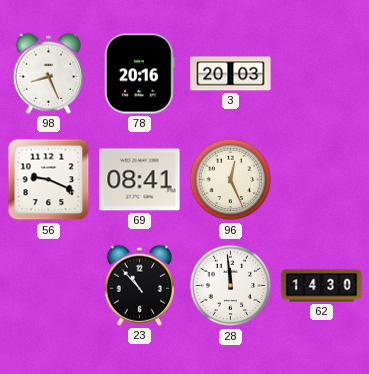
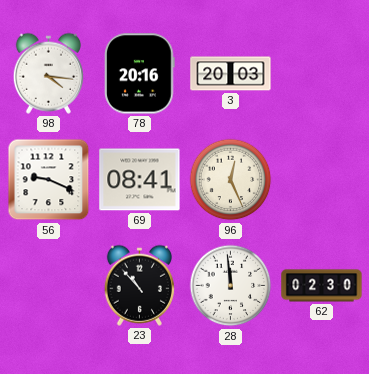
98: 8:26 -> 4:16 (48, 73)
62: 14:30 -> 02:30 (322, 286)
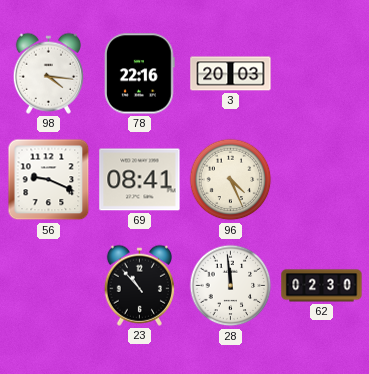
78: 20:16 -> 22:16 (140, 74)
96: 12:26 -> 4:26 (231, 180)
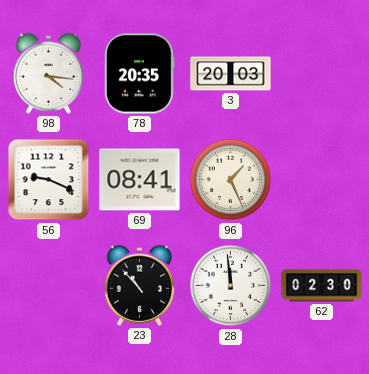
78: 22:16 -> 20:35 (140, 74)
96: 4:26 -> 1:26 (231, 180)
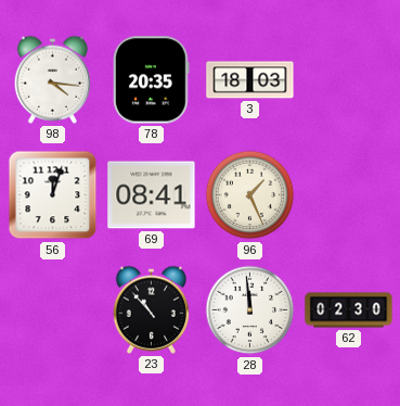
3: 20:03 -> 18:03 (250, 80)
56: 9:19 -> 12:03 (53, 195)
